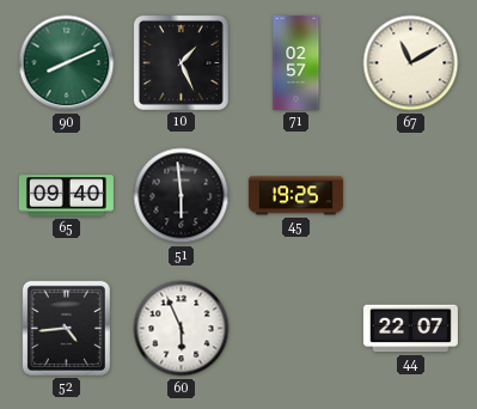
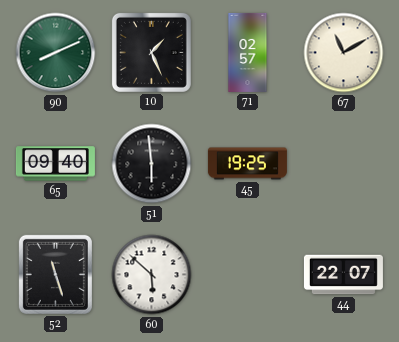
52: 4:44 -> 11:27 (55, 274)
60: 5:56 -> 5:52 (152, 275)
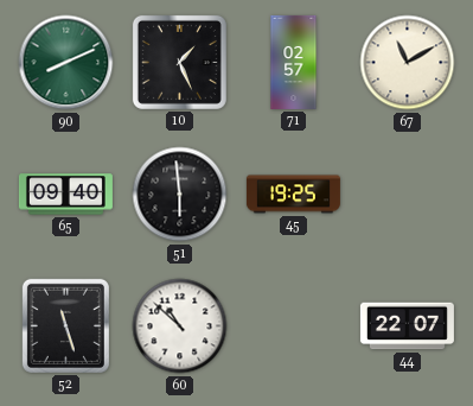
60: 5:52 -> 10:52 (180, 326)
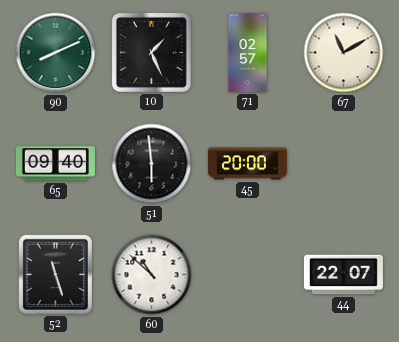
45: 19:25 -> 20:00 (247, 164)
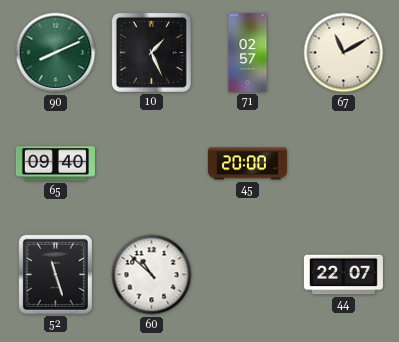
51: 5:59 -> none (152, 164)
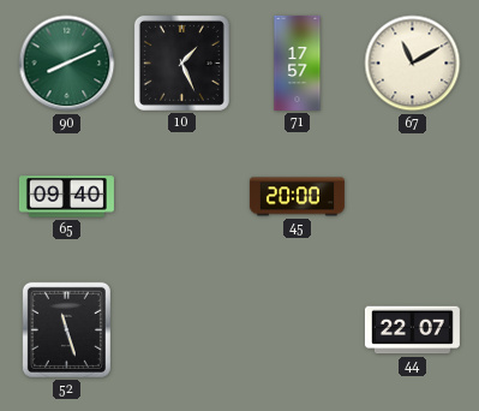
71: 02:57 -> 17:57 (298, 62)
60: 10:52 -> none (152, 275)
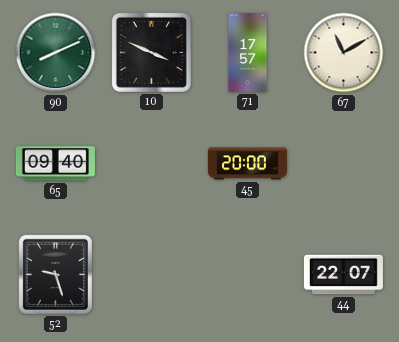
10: 1:26 -> 3:49 (151, 52)
52: 11:27 -> 9:27 (55, 274)
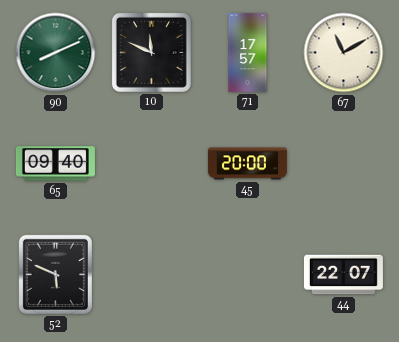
10: 3:49 -> 11:49 (151, 52)
52: 9:27 -> 5:49 (55, 274)
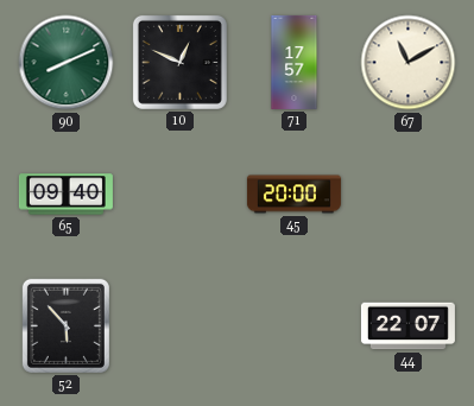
10: 11:49 -> 12:49 (179, 62)
52: 5:49 -> 5:53 (65, 325)
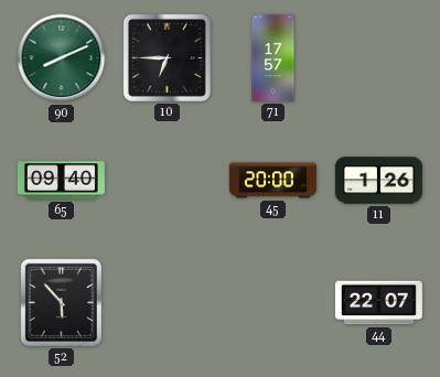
10: 12:49 -> 6:45 (167, 57)
67: 11:10 -> none (409, 63)
11: none -> 1:26 (378, 181)
